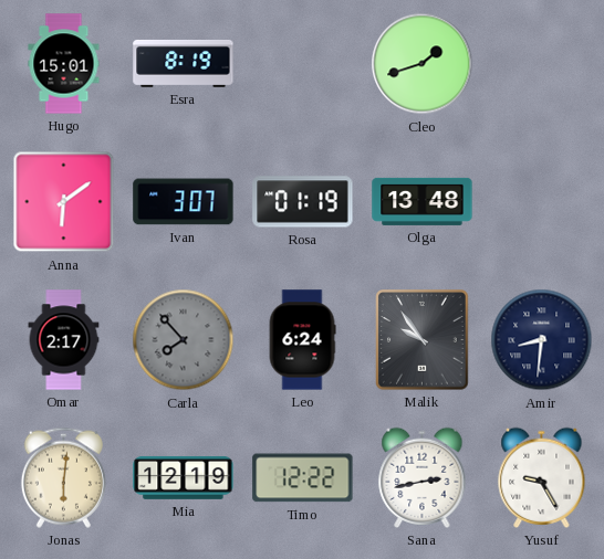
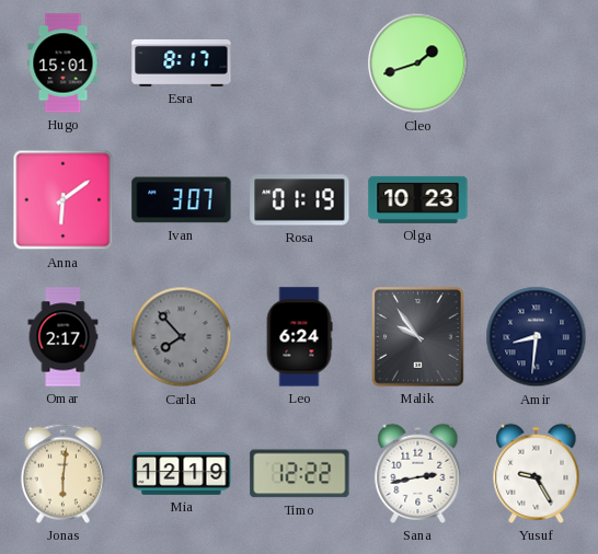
Esra: 8:19 -> 8:17 (182, 62)
Olga: 13:48 -> 10:23 (418, 199)
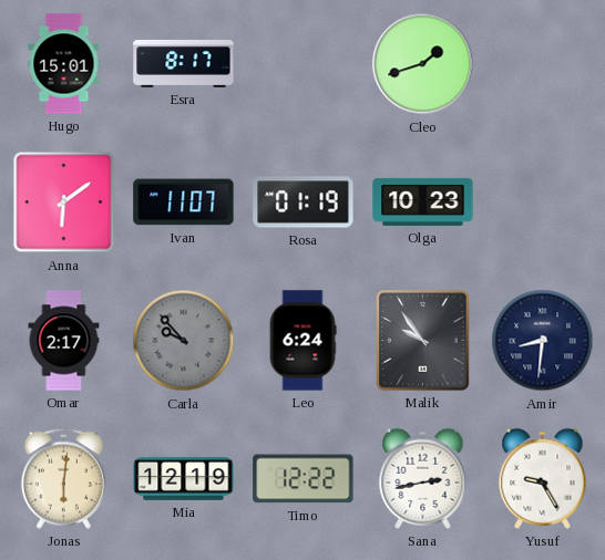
Ivan: 3:07 -> 11:07 (184, 203)
Carla: 7:53 -> 9:53 (184, 341)
